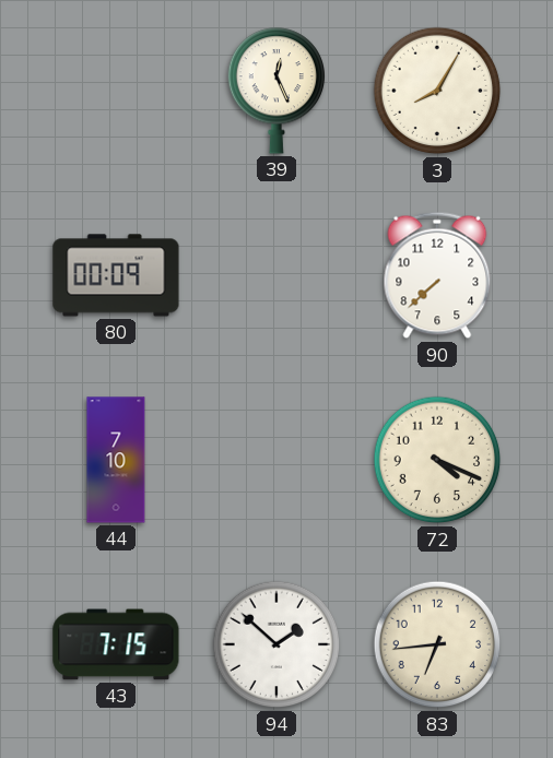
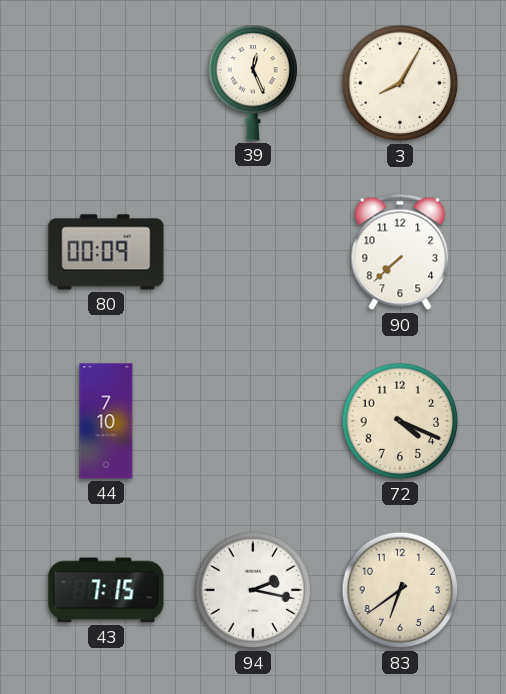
94: 1:52 -> 2:17 (253, 590)
83: 6:44 -> 6:39 (400, 590)
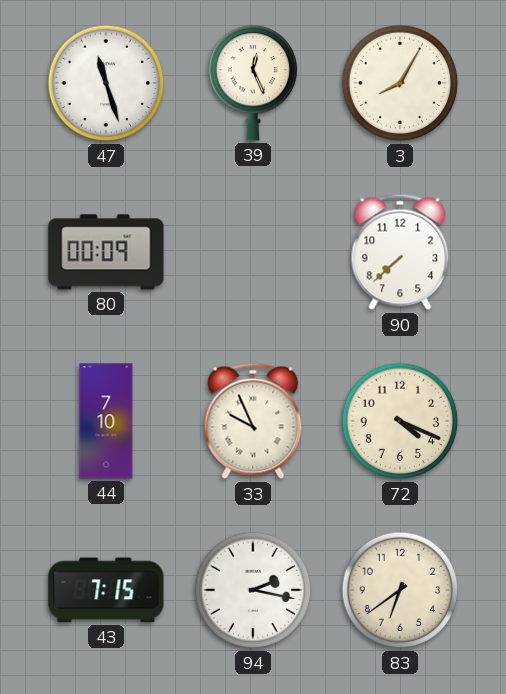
47: none -> 11:27 (106, 83)
33: none -> 9:56 (253, 421)
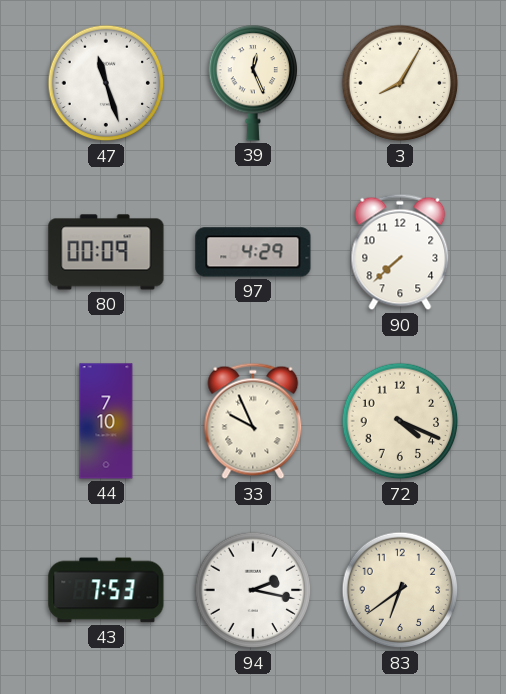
97: none -> 4:29 (253, 252)
43: 7:15 -> 7:53 (106, 590)
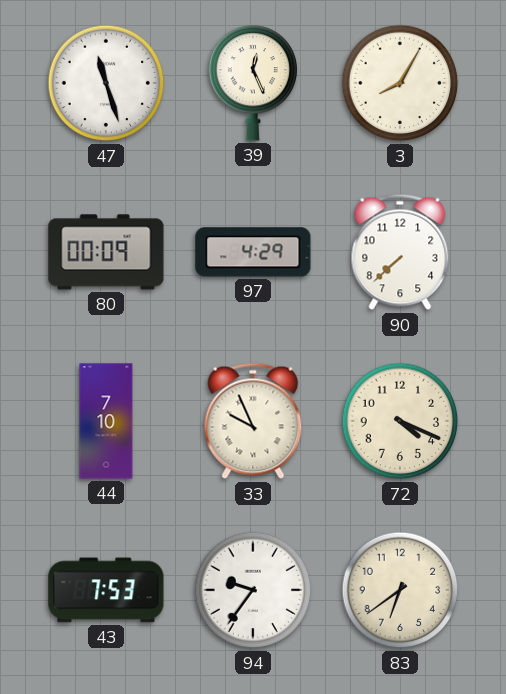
94: 2:17 -> 9:36 (253, 590)
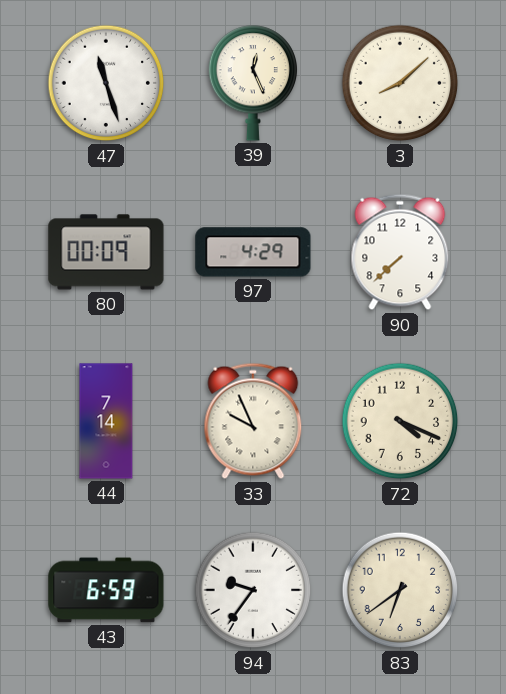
3: 8:05 -> 8:08 (400, 83)
44: 7:10 -> 7:14 (106, 421)
43: 7:53 -> 6:59 (106, 590)
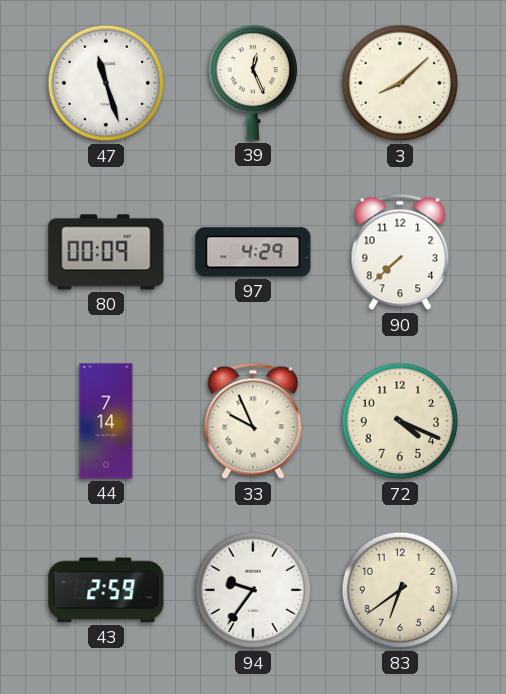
43: 6:59 -> 2:59 (106, 590)
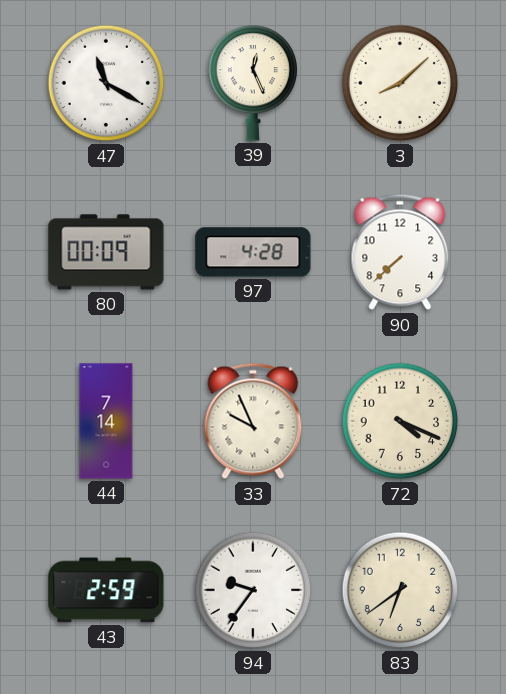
47: 11:27 -> 11:20 (106, 83)
97: 4:29 -> 4:28 (253, 252)
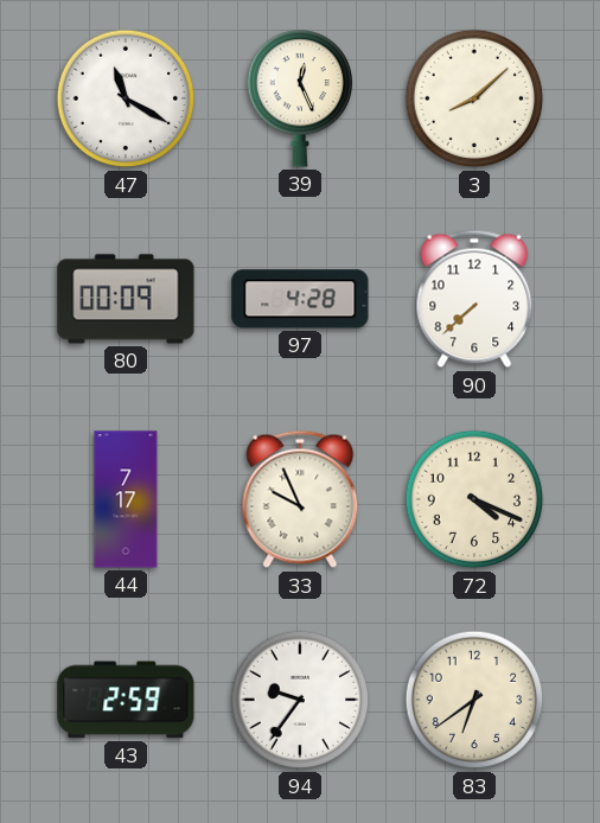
44: 7:14 -> 7:17 (126, 499)
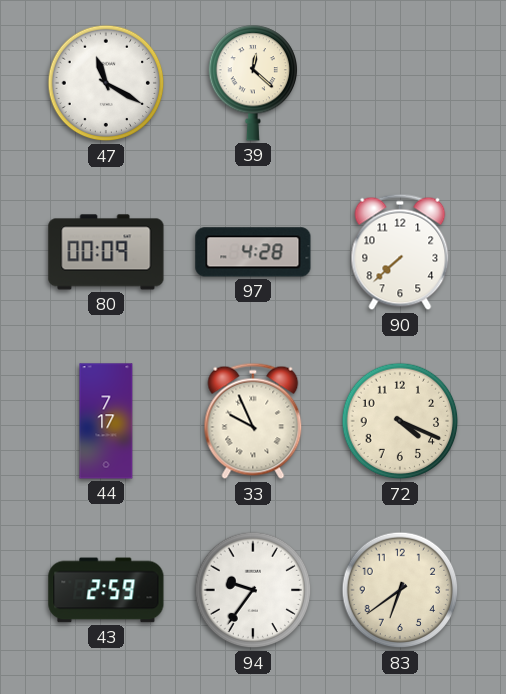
39: 12:26 -> 12:22 (253, 83)
3: 8:08 -> none (474, 98)
